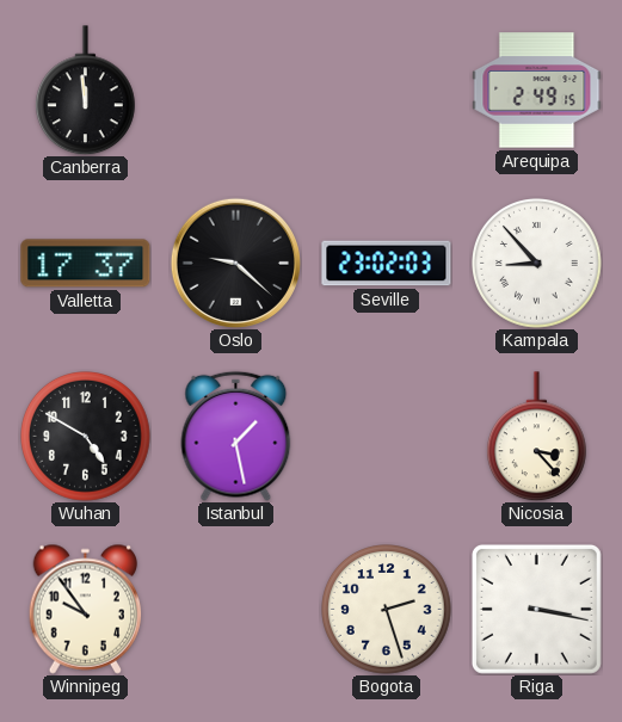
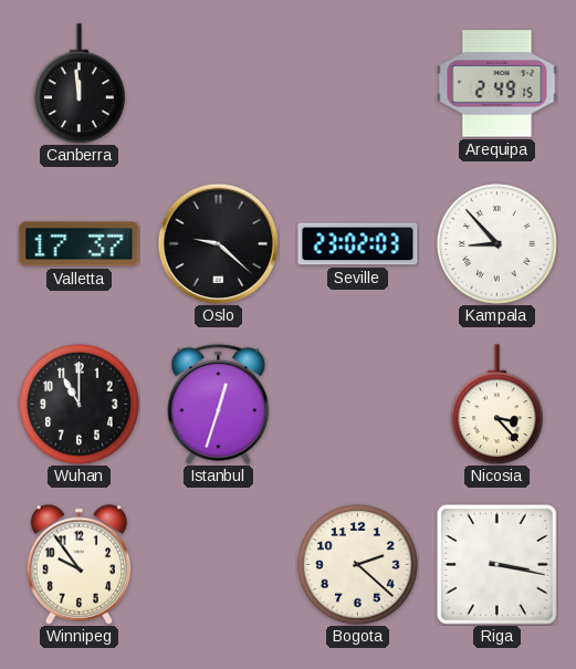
Wuhan: 4:50 -> 11:00 (80, 405)
Istanbul: 1:28 -> 12:33 (219, 404)
Bogota: 2:27 -> 2:22 (358, 565)
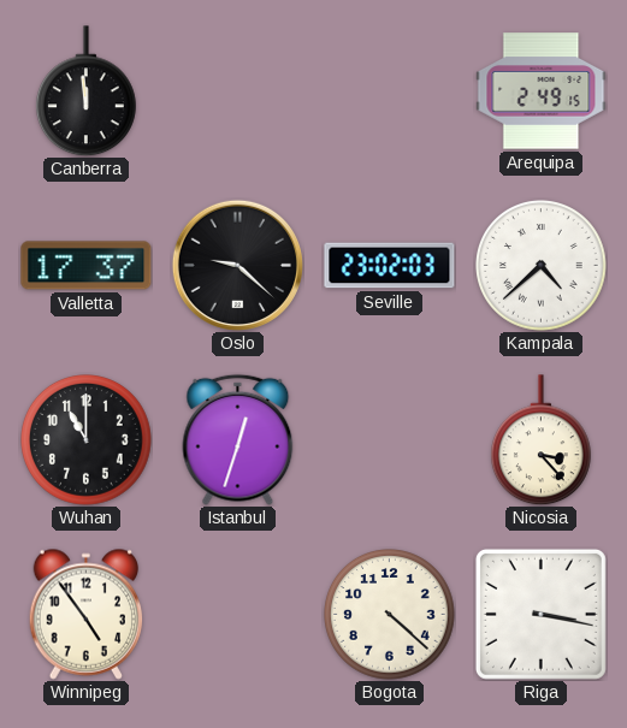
Kampala: 8:53 -> 4:38 (542, 266)
Winnipeg: 9:54 -> 4:54 (87, 614)
Bogota: 2:22 -> 4:22 (390, 615)
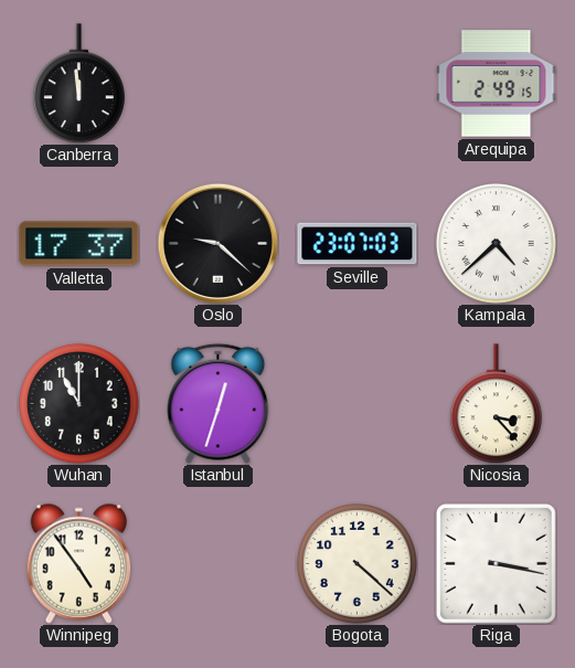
Seville: 23:02 -> 23:07 (358, 244)
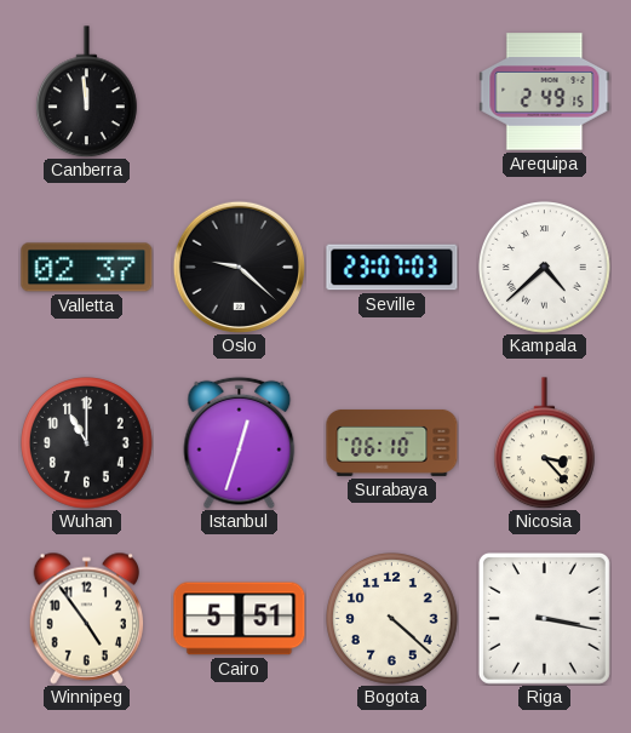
Valletta: 17:37 -> 02:37 (87, 268)
Surabaya: none -> 06:10 (392, 442)
Cairo: none -> 5:51 (240, 619)
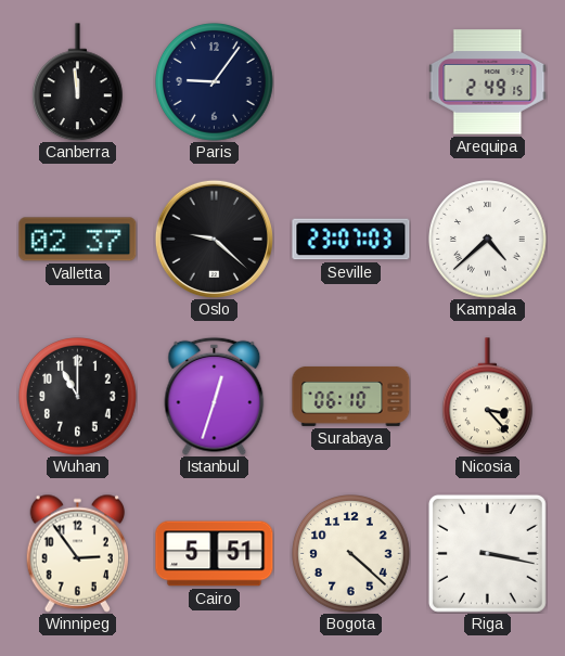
Paris: none -> 9:06 (215, 82)
Winnipeg: 4:54 -> 2:54 (78, 553)
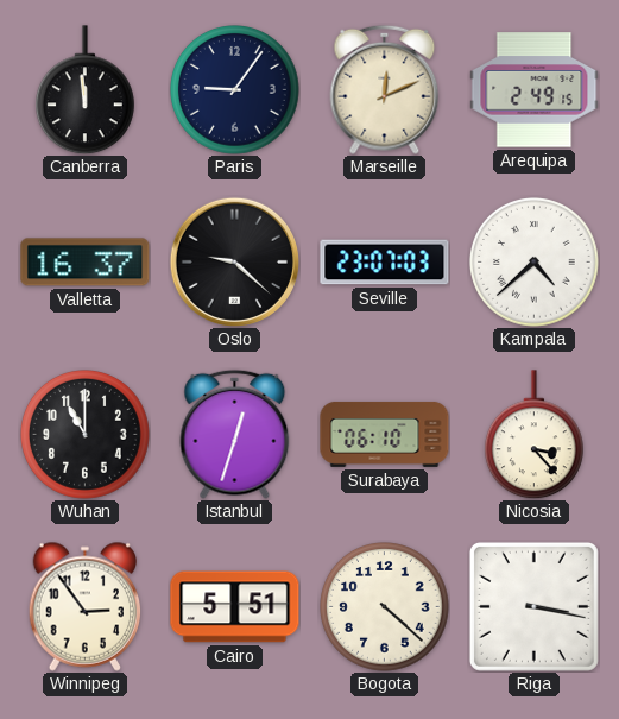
Marseille: none -> 12:11 (385, 89)
Valletta: 02:37 -> 16:37 (86, 263)
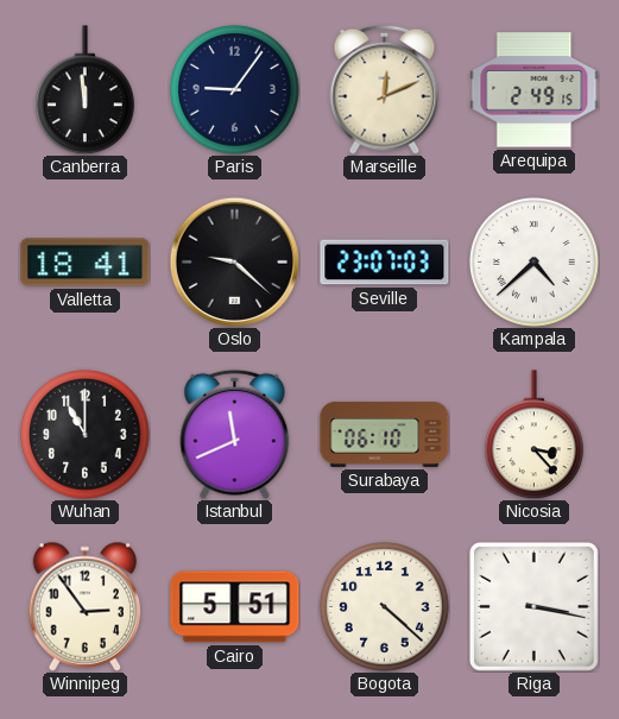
Valletta: 16:37 -> 18:41 (86, 263)
Istanbul: 12:33 -> 11:41 (235, 434)
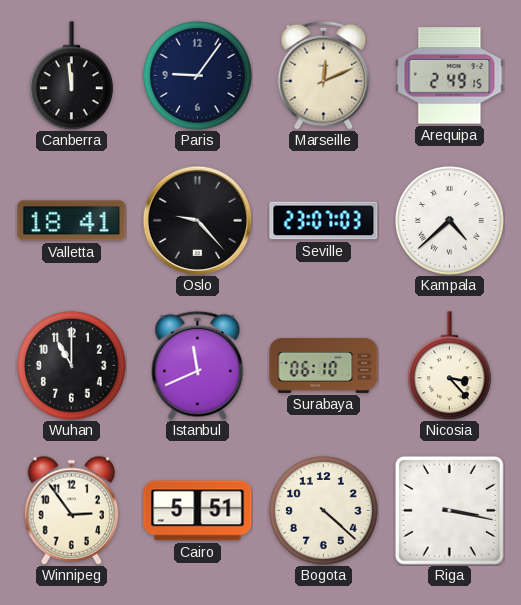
Oslo: 9:22 -> 9:23 (197, 220)
